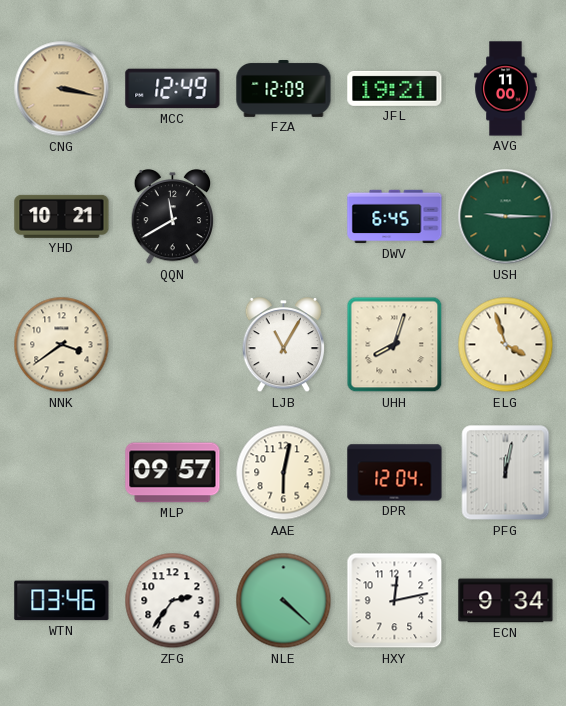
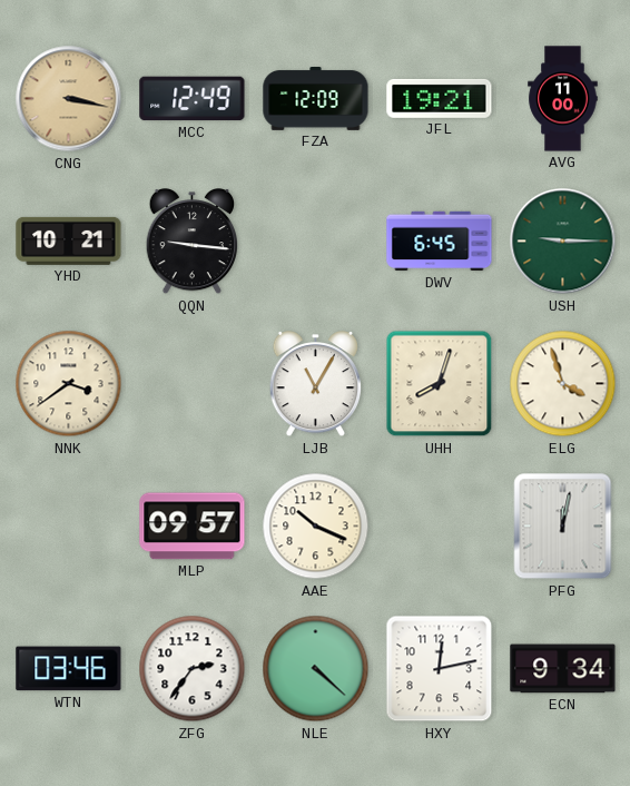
QQN: 11:40 -> 9:16 (193, 243)
AAE: 6:02 -> 10:19 (316, 527)
DPR: 12:04 -> none (395, 473)
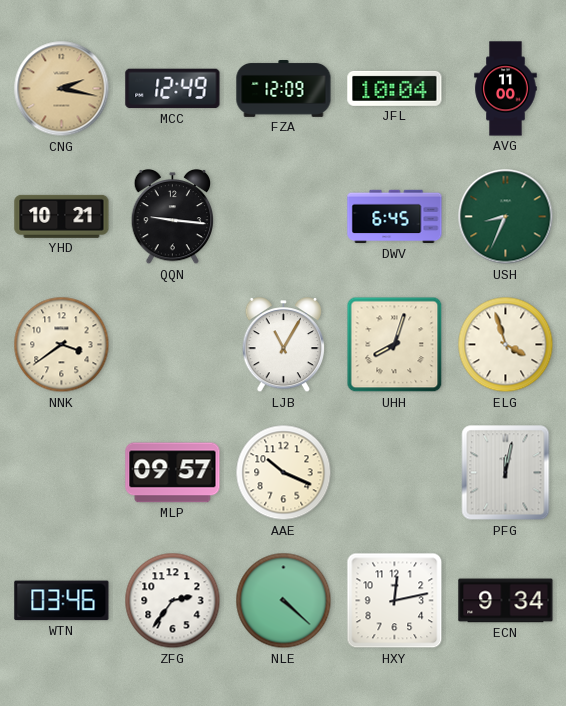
CNG: 3:17 -> 2:17 (62, 89)
JFL: 19:21 -> 10:04 (395, 88)
USH: 9:15 -> 8:34 (506, 217)
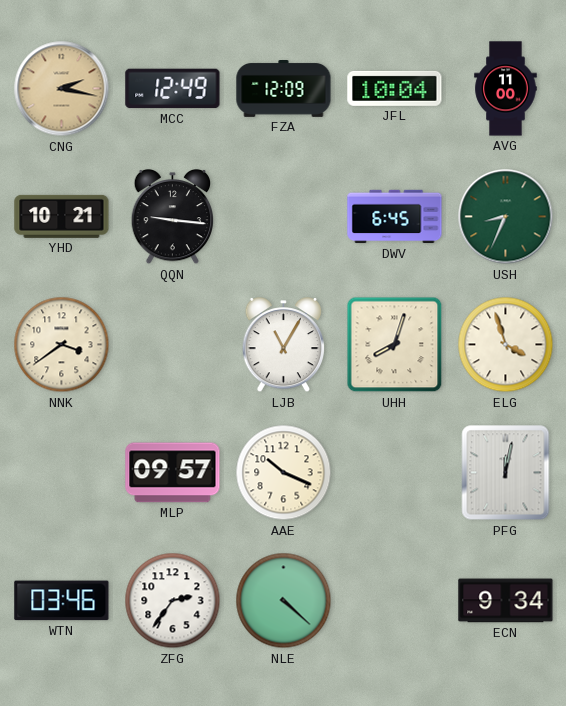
HXY: 12:13 -> none (395, 601)
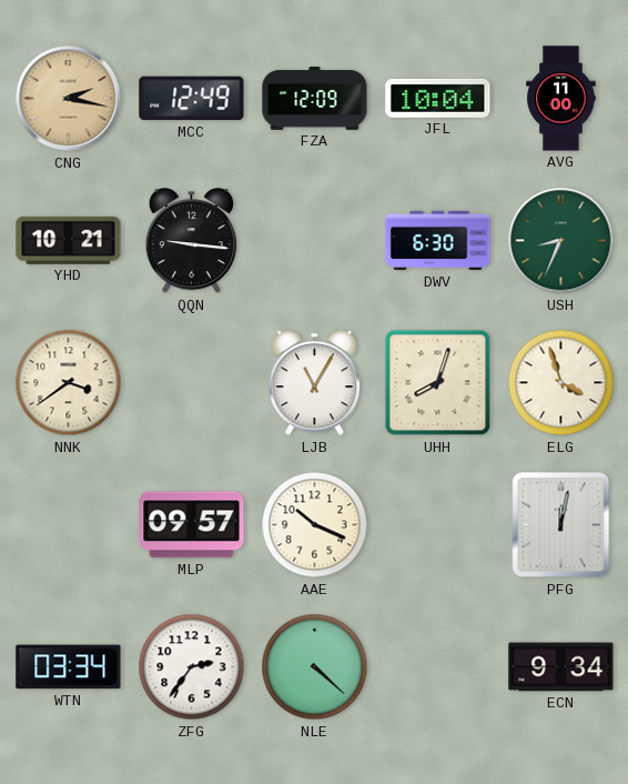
DWV: 6:45 -> 6:30 (438, 241)
WTN: 03:46 -> 03:34 (69, 667)
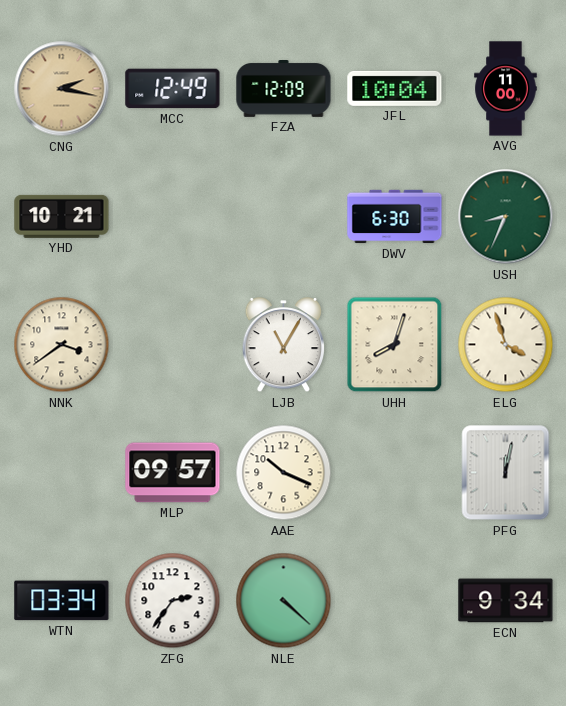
QQN: 9:16 -> none (192, 242)
